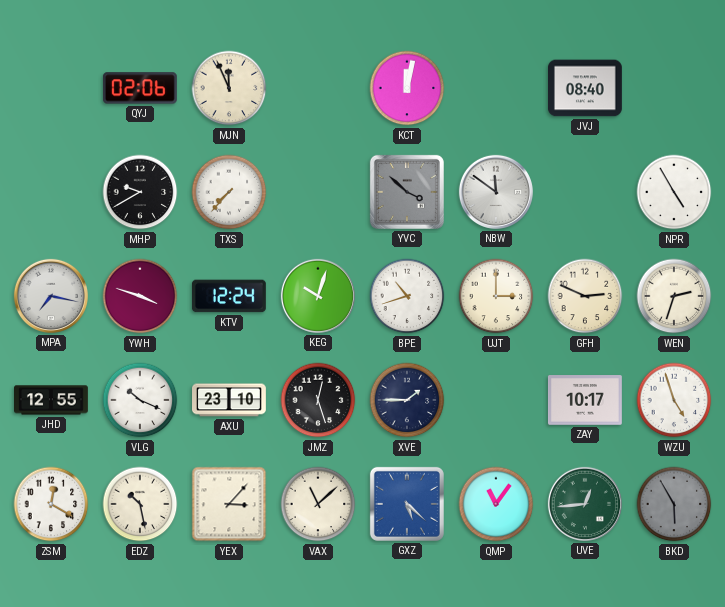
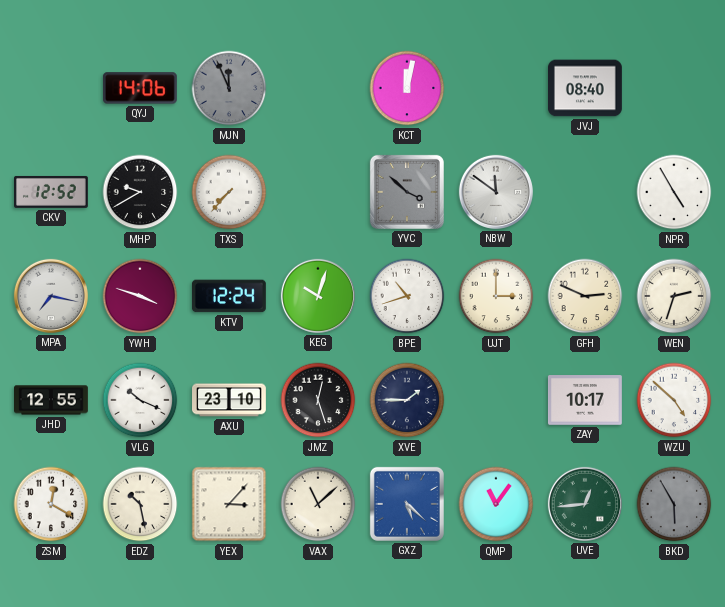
QYJ: 02:06 -> 14:06 (140, 88)
MJN dial: cream -> grey (229, 88)
CKV: none -> 12:52 (52, 192)
WZU: 4:57 -> 4:52 (674, 400)
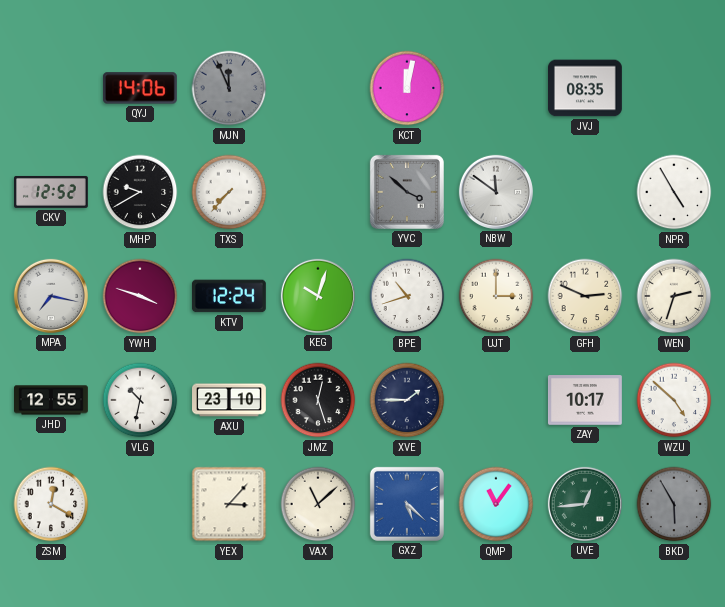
JVJ: 08:40 -> 08:35 (586, 88)
VLG: 10:19 -> 10:32 (140, 400)
EDZ: 10:28 -> none (140, 504)
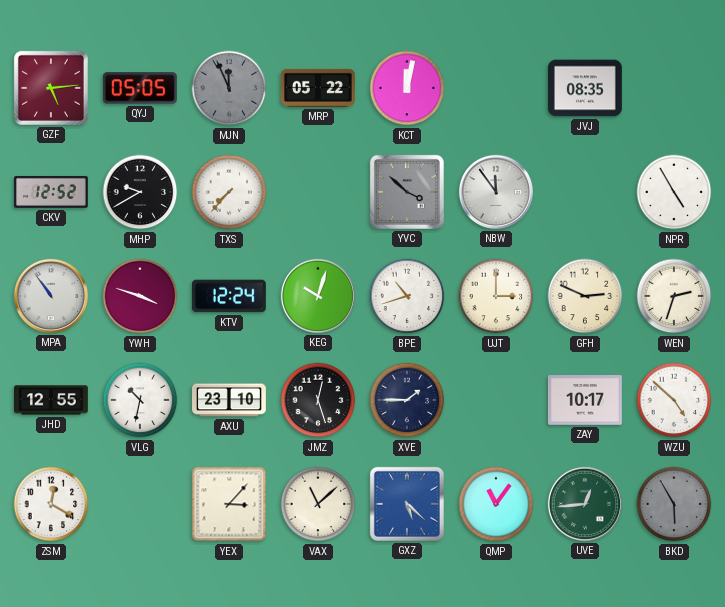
GZF: none -> 5:14 (51, 88)
QYJ: 14:06 -> 05:05 (140, 88)
MRP: none -> 05:22 (318, 88)
NBW: 11:51 -> 11:54 (496, 192)
MPA: 7:17 -> 10:54 (51, 296)
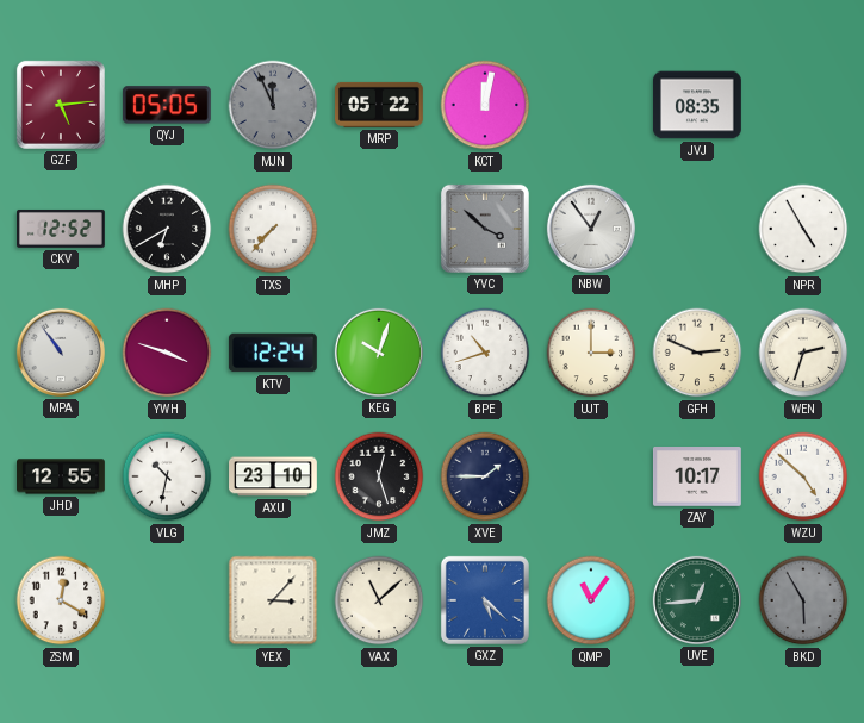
MHP: 9:40 -> 6:40 (167, 229)
NBW: 11:54 -> 12:54 (591, 229)
